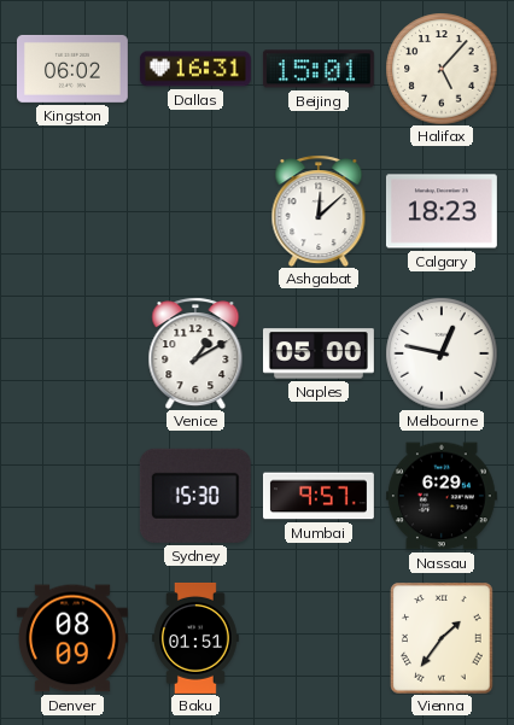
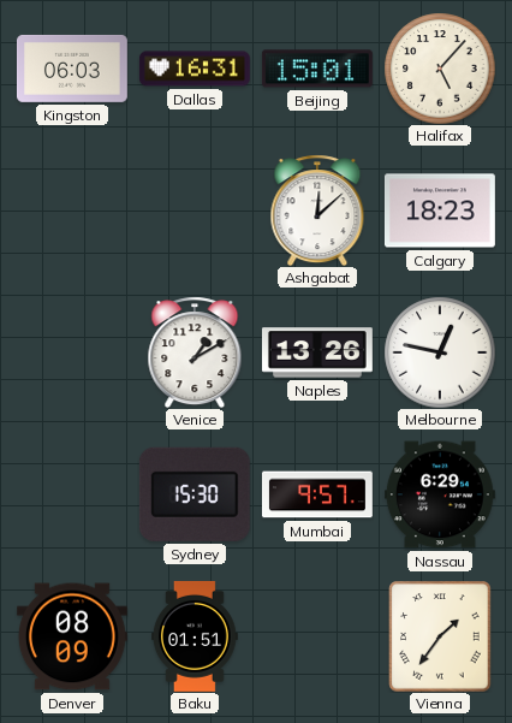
Kingston: 06:02 -> 06:03 (72, 69)
Naples: 05:00 -> 13:26 (317, 352)
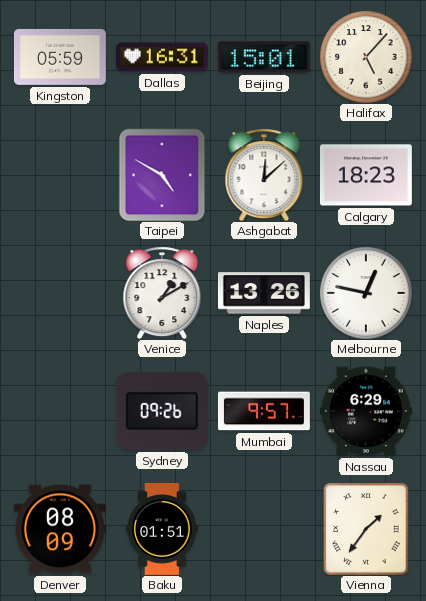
Kingston: 06:03 -> 05:59 (60, 57)
Taipei: none -> 4:50 (162, 175)
Sydney: 15:30 -> 09:26 (162, 411)
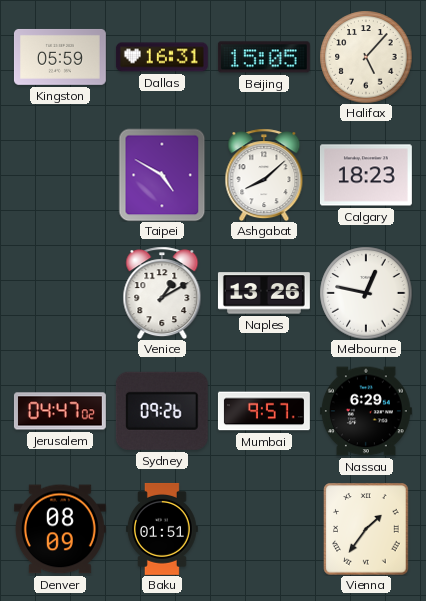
Beijing: 15:01 -> 15:05 (264, 57)
Ashgabat: 12:08 -> 8:08 (264, 175)
Jerusalem: none -> 04:47 (60, 411)
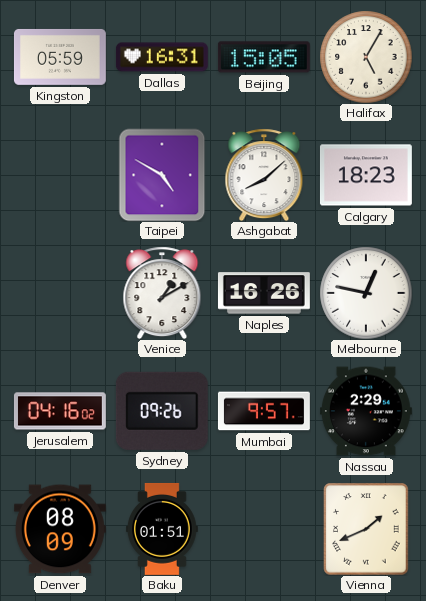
Halifax: 5:07 -> 5:05 (366, 57)
Naples: 13:26 -> 16:26 (264, 293)
Jerusalem: 04:47 -> 04:16 (60, 411)
Nassau: 6:29 -> 2:29 (366, 411)
Vienna: 1:36 -> 1:41 (366, 529)
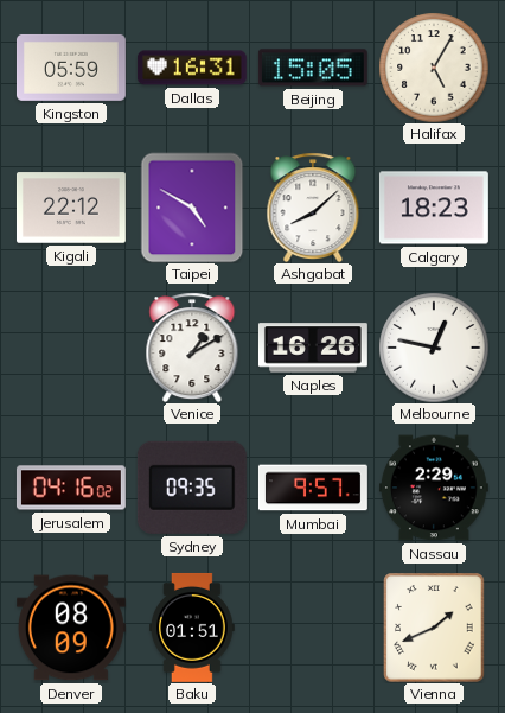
Kigali: none -> 22:12 (71, 208)
Sydney: 09:26 -> 09:35 (192, 488)
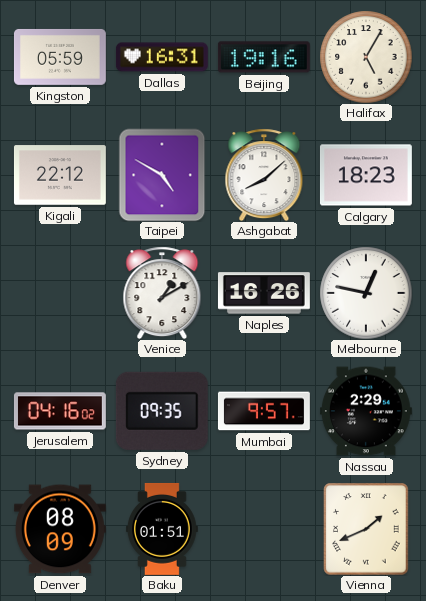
Beijing: 15:05 -> 19:16 (264, 57)
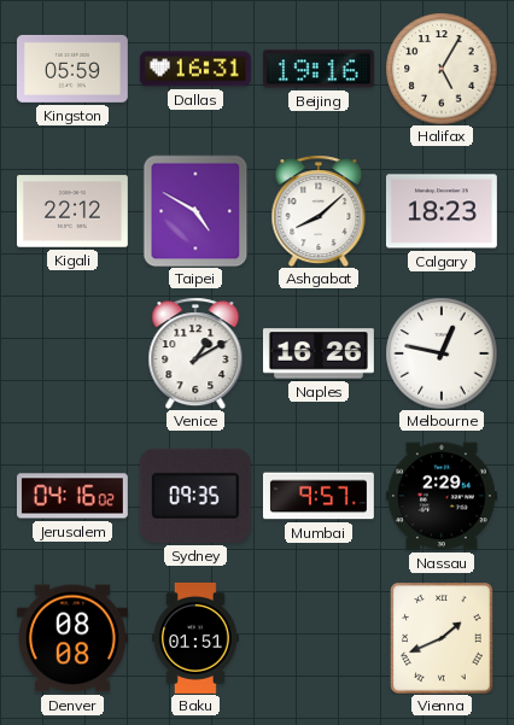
Denver: 08:09 -> 08:08 (72, 638)
